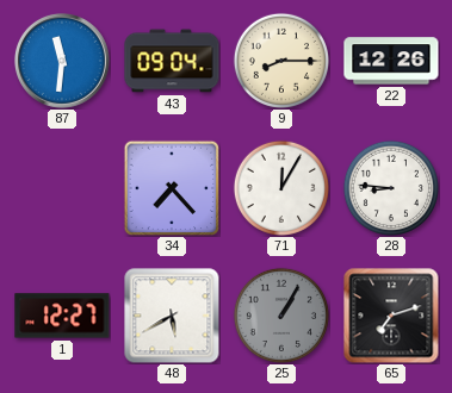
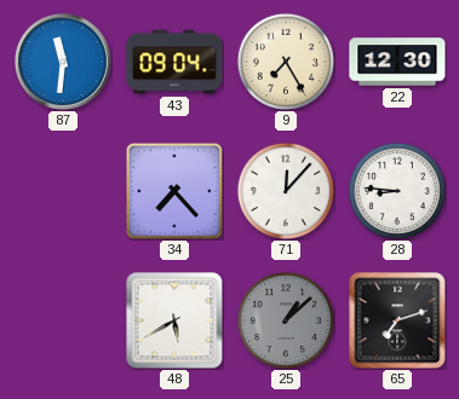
9: 8:15 -> 7:25 (286, 62)
22: 12:26 -> 12:30 (397, 62)
71: 12:05 -> 12:07 (286, 191)
1: 12:27 -> none (62, 316)
25: 1:05 -> 1:08 (286, 320)
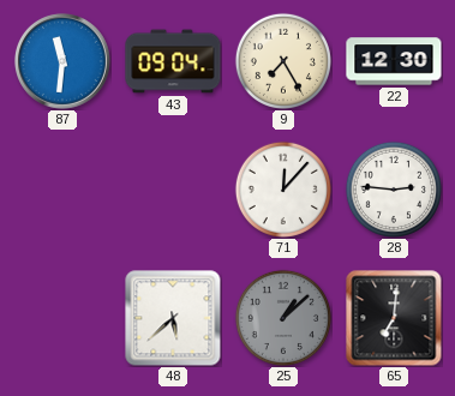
34: 7:23 -> none (174, 191)
28: 8:46 -> 2:46 (394, 190)
48: 5:40 -> 5:38 (173, 318)
65: 7:12 -> 7:01 (394, 318)
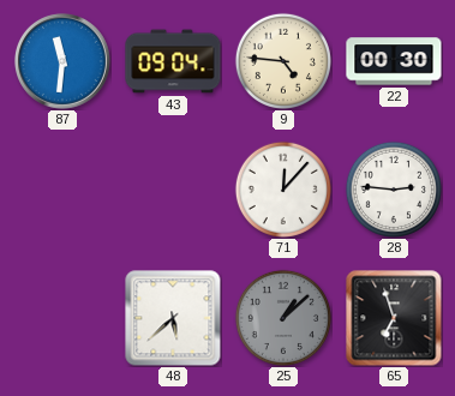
9: 7:25 -> 4:46 (283, 61)
22: 12:30 -> 00:30 (394, 61)
65: 7:01 -> 6:57 (394, 318)
